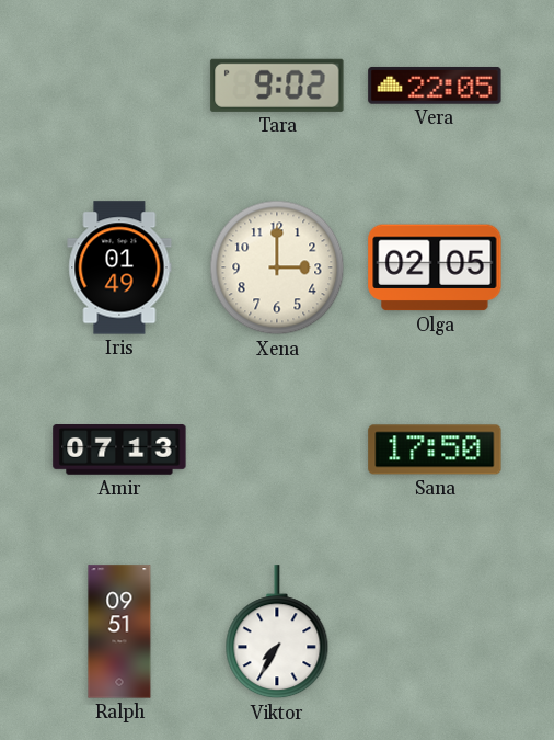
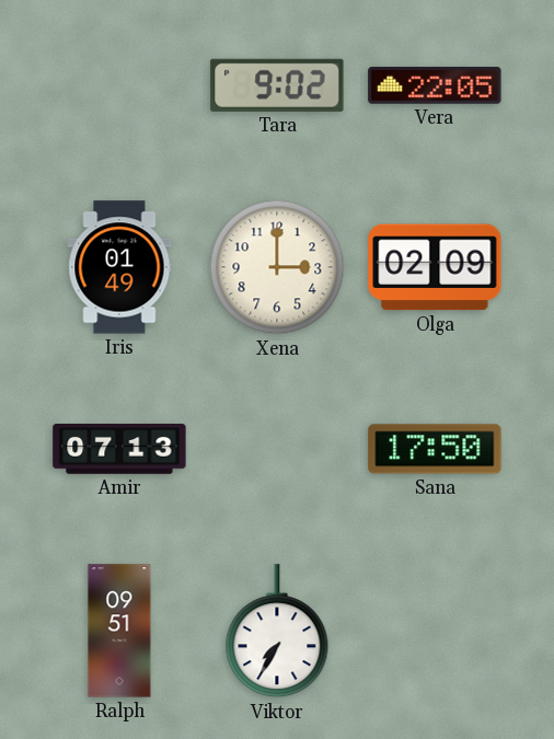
Olga: 02:05 -> 02:09 (435, 267)
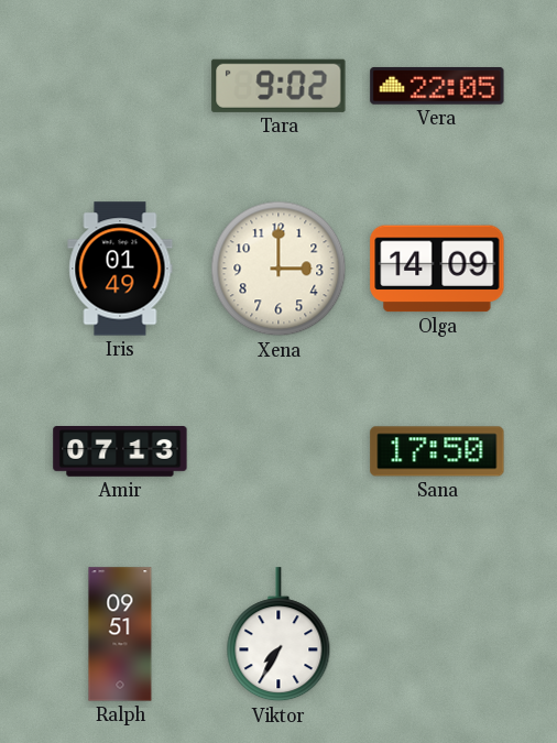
Olga: 02:09 -> 14:09 (437, 269)
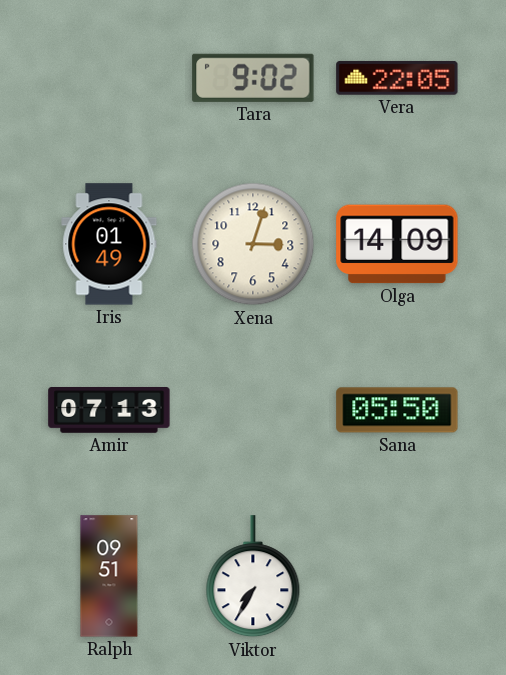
Xena: 3:00 -> 3:03 (253, 244)
Sana: 17:50 -> 05:50 (397, 410)
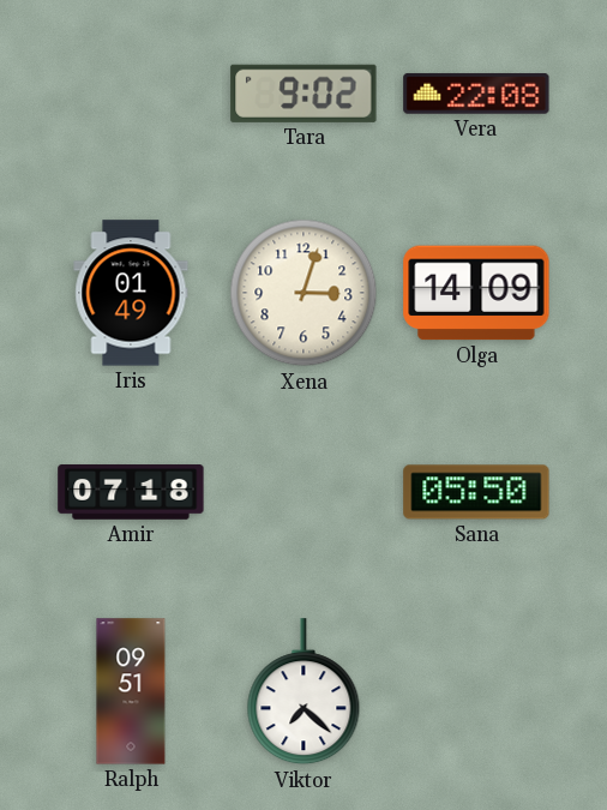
Vera: 22:05 -> 22:08 (476, 94)
Amir: 07:13 -> 07:18 (131, 492)
Viktor: 7:35 -> 7:22 (303, 692)
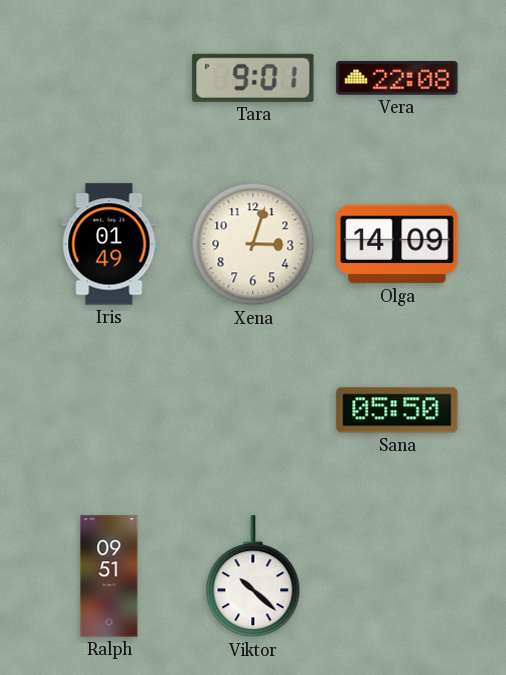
Tara: 9:02 -> 9:01 (253, 78)
Amir: 07:18 -> none (131, 492)
Viktor: 7:22 -> 10:22 (253, 577)
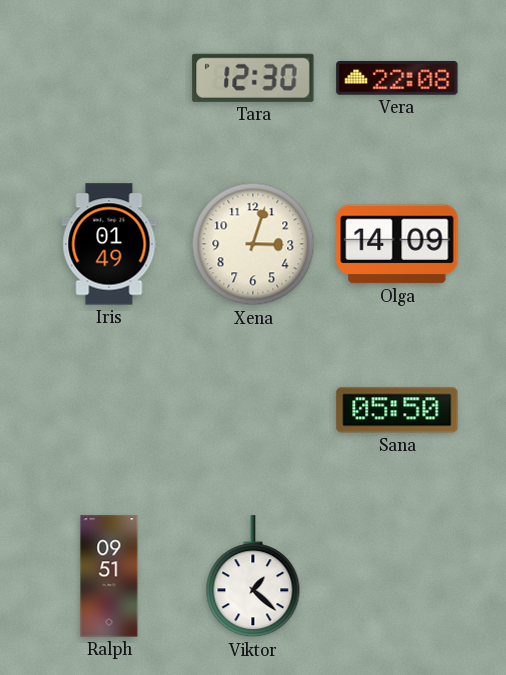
Tara: 9:01 -> 12:30 (253, 78)
Viktor: 10:22 -> 1:22 (253, 577)
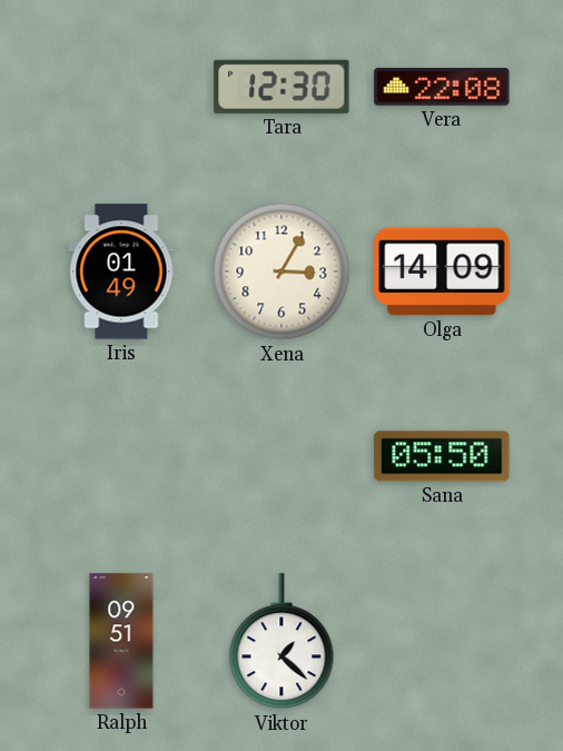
Xena: 3:03 -> 3:05 (281, 271)
